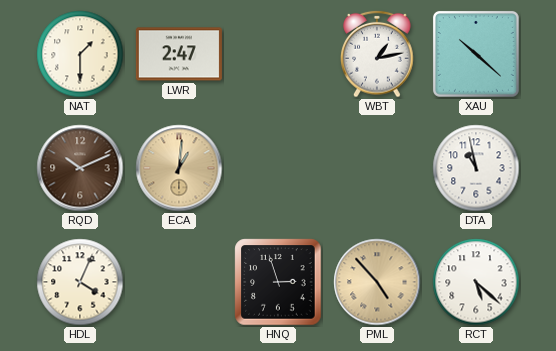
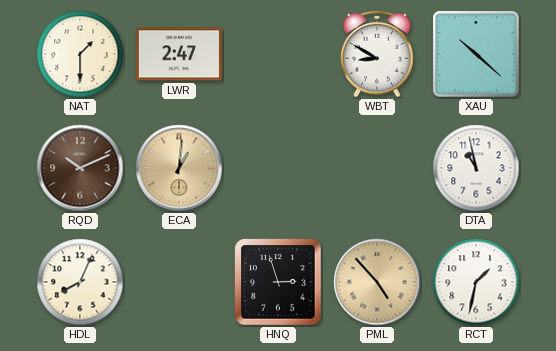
WBT: 1:13 -> 8:50 (377, 54)
HDL: 4:04 -> 8:04 (80, 282)
RCT: 5:22 -> 1:32 (476, 282)
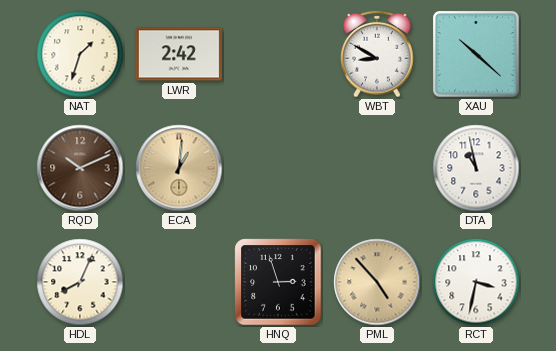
NAT: 1:30 -> 1:33 (80, 54)
LWR: 2:47 -> 2:42 (179, 54)
RCT: 1:32 -> 3:32 (476, 282)
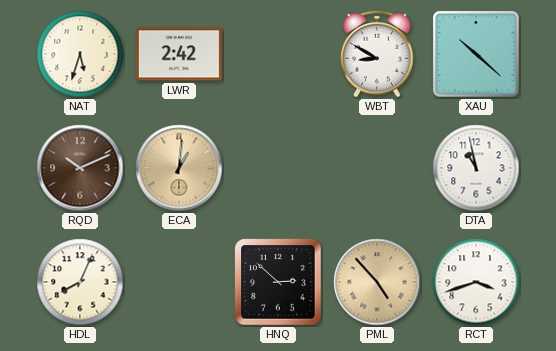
NAT: 1:33 -> 5:33 (80, 54)
HNQ: 2:57 -> 2:52 (278, 282)
RCT: 3:32 -> 3:42 (476, 282)
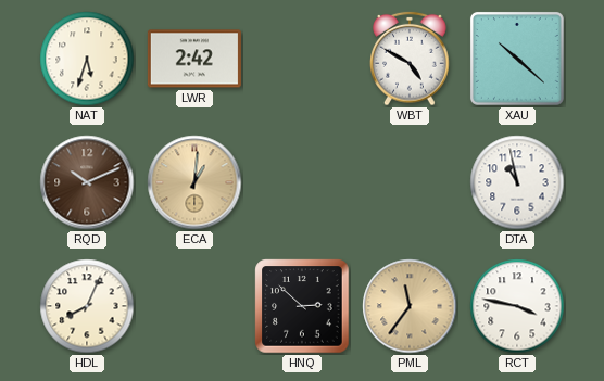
WBT: 8:50 -> 4:50 (410, 59)
PML: 4:53 -> 11:36 (410, 306)
RCT: 3:42 -> 3:47 (517, 306)
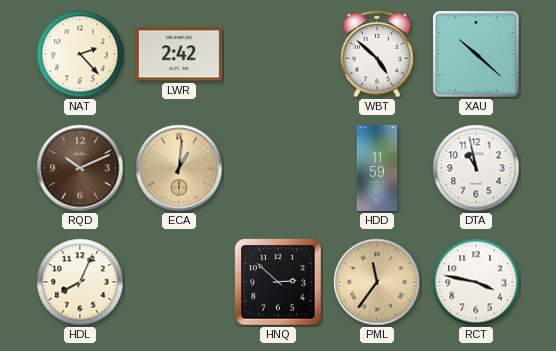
NAT: 5:33 -> 2:23 (80, 54)
WBT: 4:50 -> 4:52 (377, 54)
HDD: none -> 11:59 (377, 168)
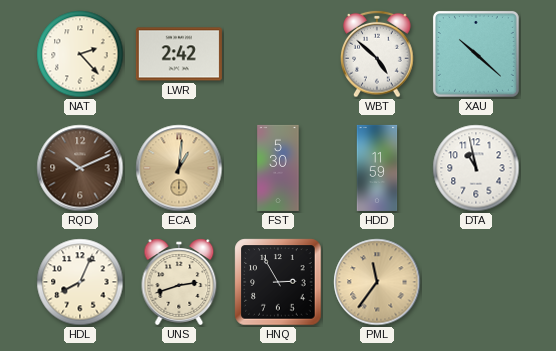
FST: none -> 5:30 (278, 168)
UNS: none -> 2:42 (179, 282)
HNQ: 2:52 -> 2:55 (278, 282)
RCT: 3:47 -> none (476, 282)
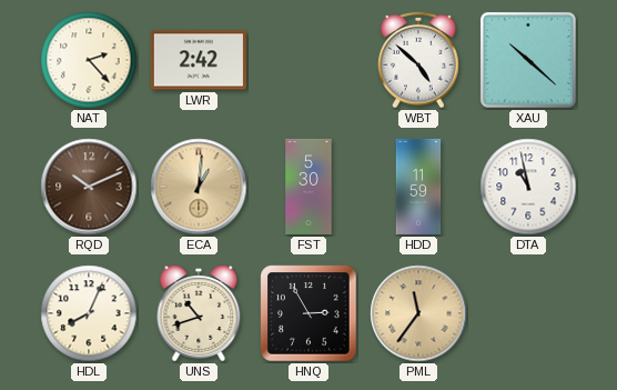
UNS: 2:42 -> 10:42 (199, 313)
